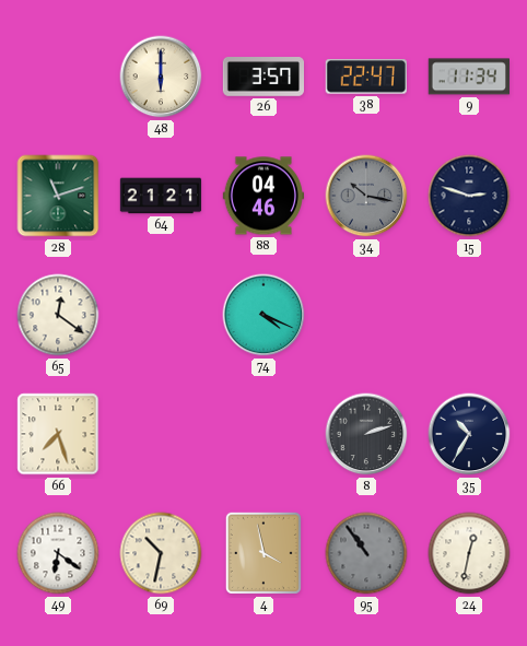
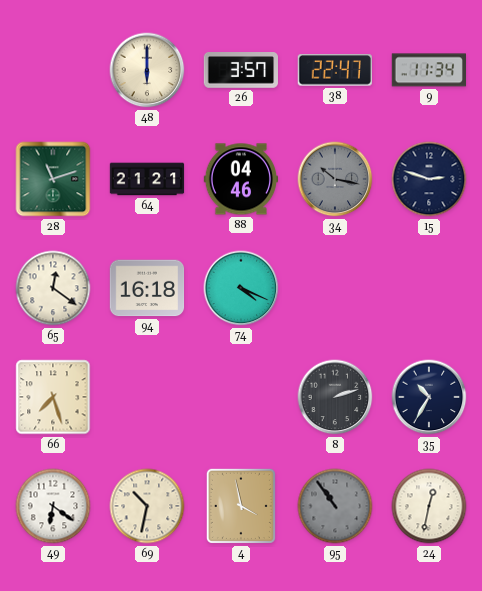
94: none -> 16:18 (147, 288)
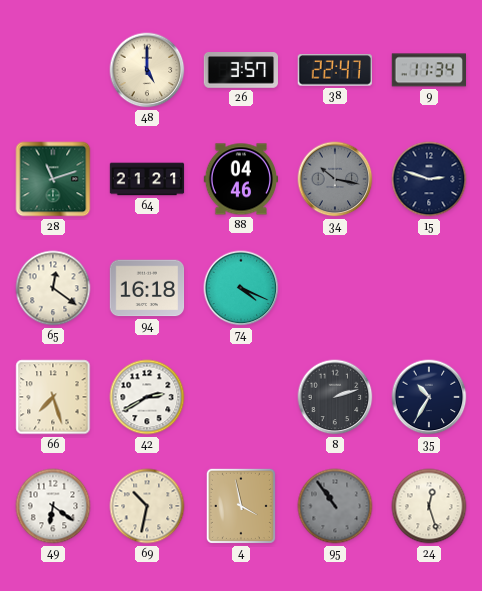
48: 6:00 -> 5:00 (147, 70)
42: none -> 2:40 (147, 397)
24: 12:32 -> 12:27 (429, 506)
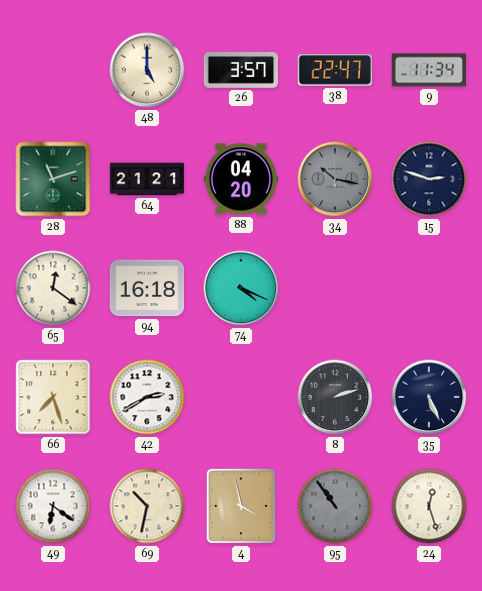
88: 04:46 -> 04:20 (240, 179)
35: 10:35 -> 5:26 (429, 397)
